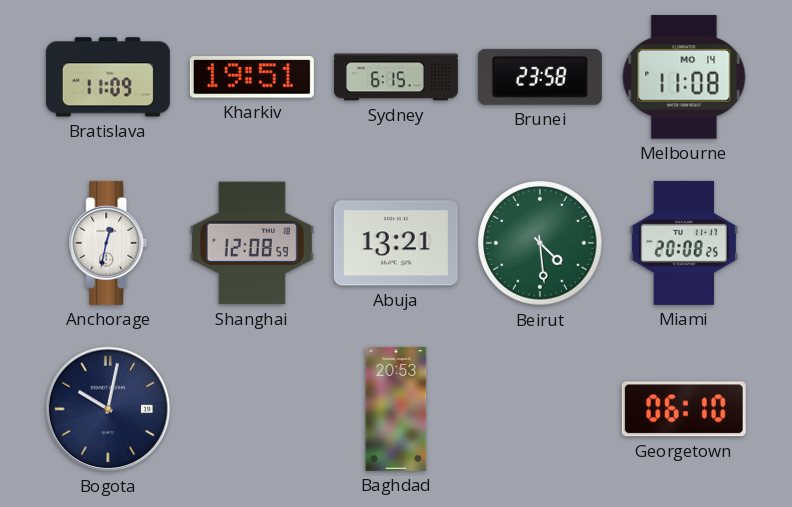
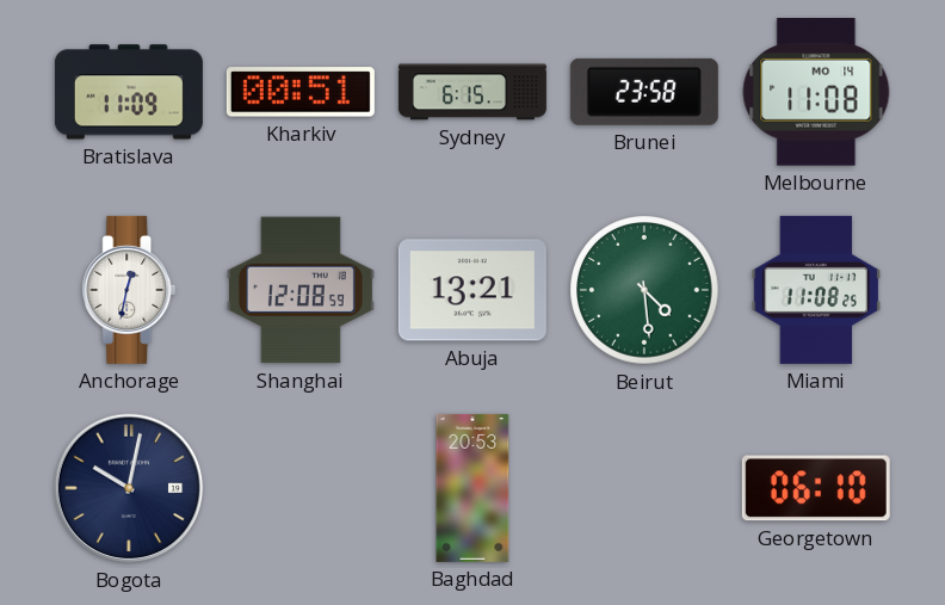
Kharkiv: 19:51 -> 00:51 (301, 92)
Miami: 20:08 -> 11:08 (816, 290)
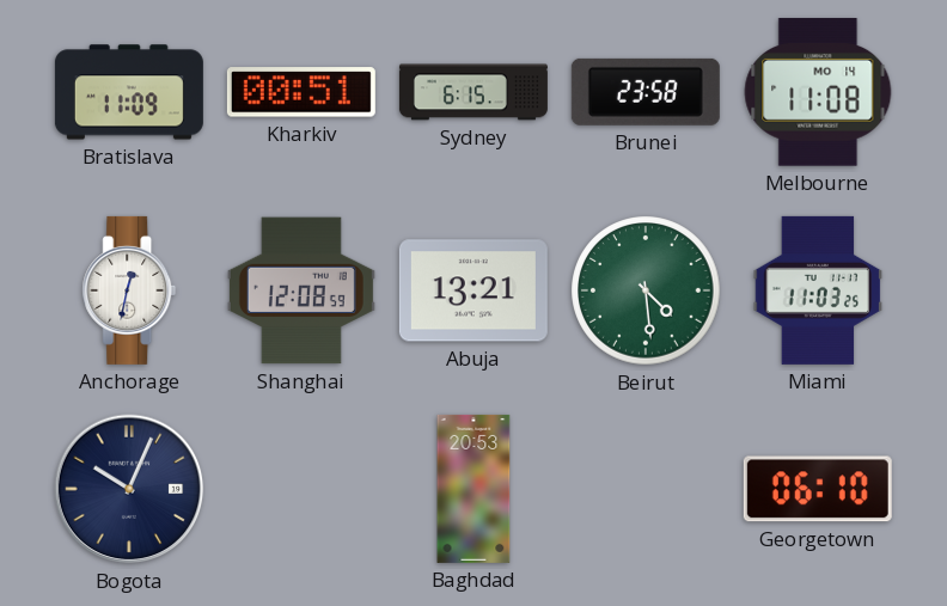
Miami: 11:08 -> 11:03 (818, 290)
Bogota: 10:02 -> 10:04 (129, 489)
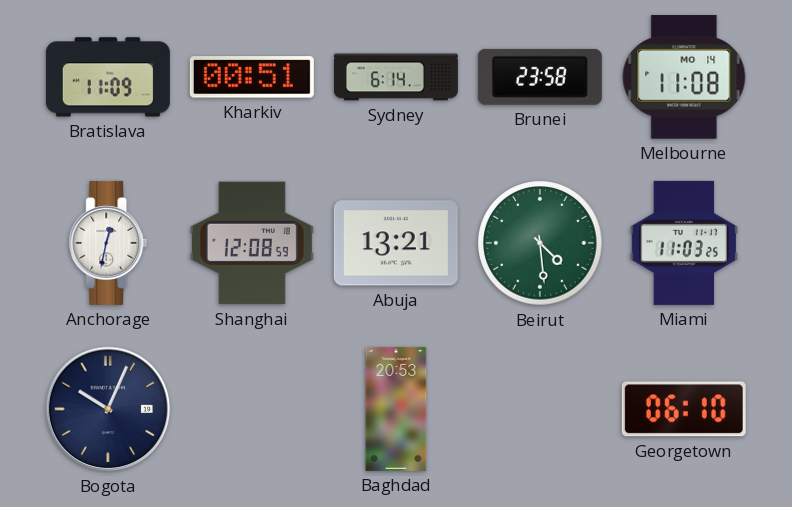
Sydney: 6:15 -> 6:14 (396, 77)
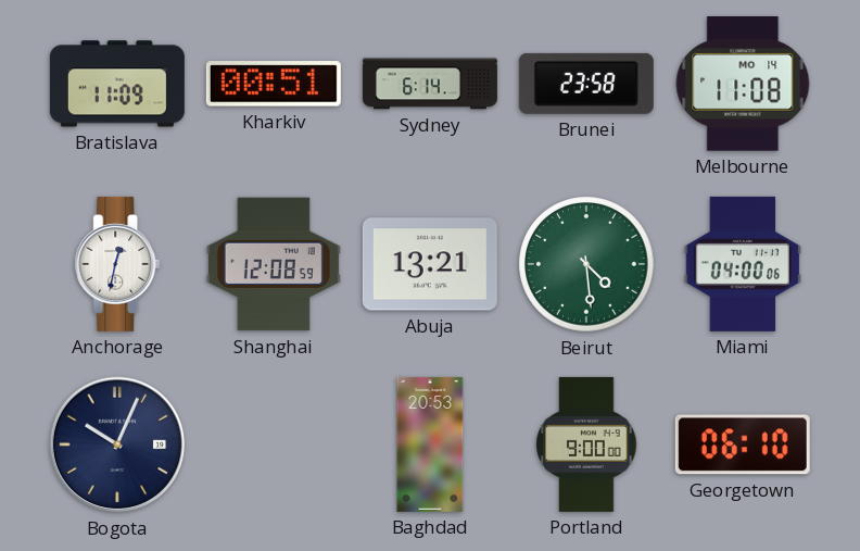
Miami: 11:03 -> 04:00 (743, 264)
Portland: none -> 9:00 (586, 444)
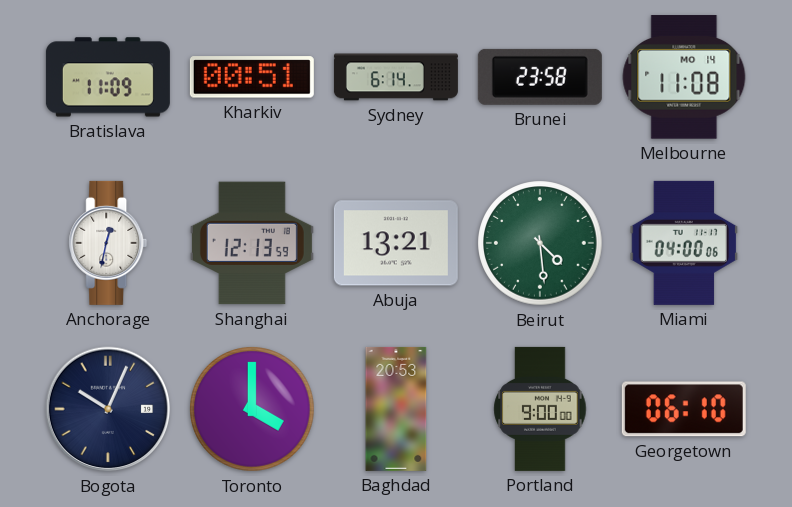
Shanghai: 12:08 -> 12:13 (252, 243)
Toronto: none -> 4:00 (252, 409)
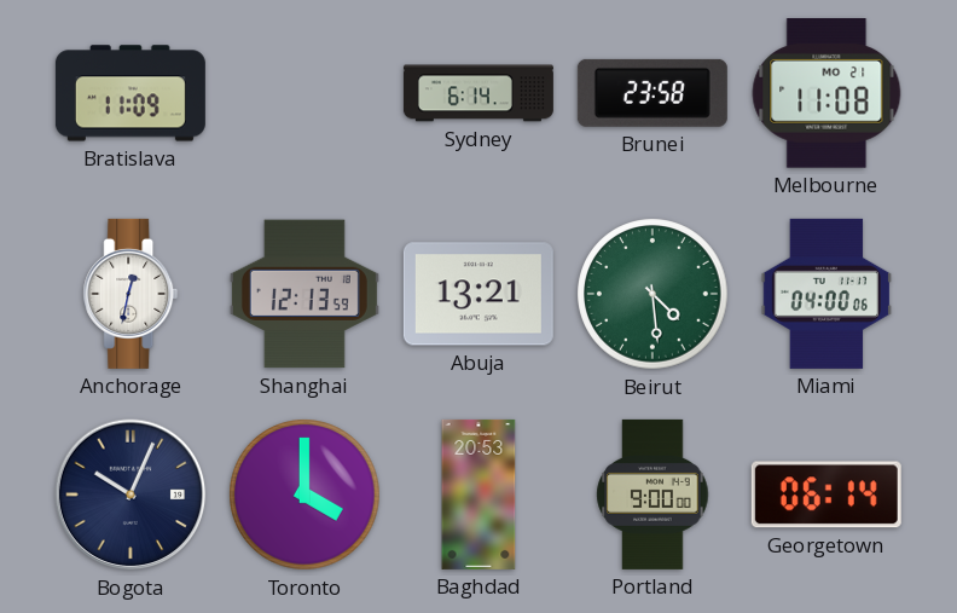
Kharkiv: 00:51 -> none (252, 77)
Melbourne date: MO 14 -> MO 21 (826, 93)
Georgetown: 06:10 -> 06:14 (826, 495)
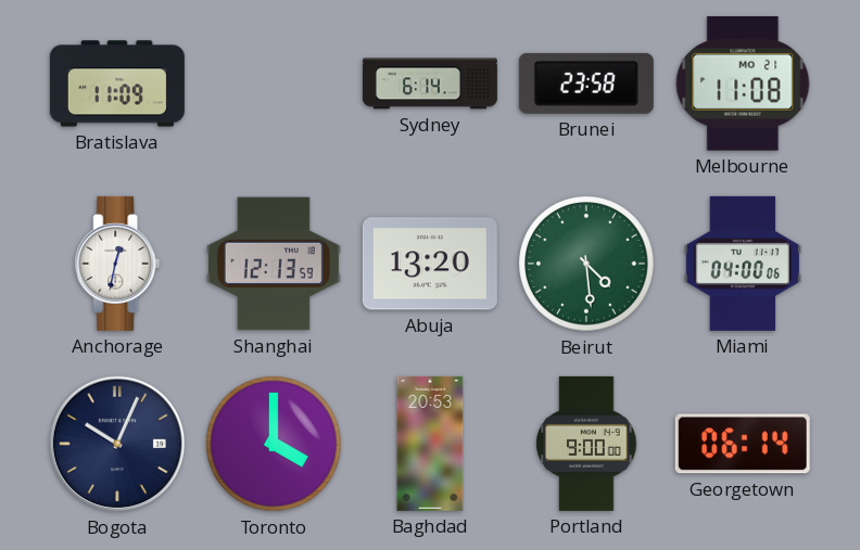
Abuja: 13:21 -> 13:20 (430, 264)
